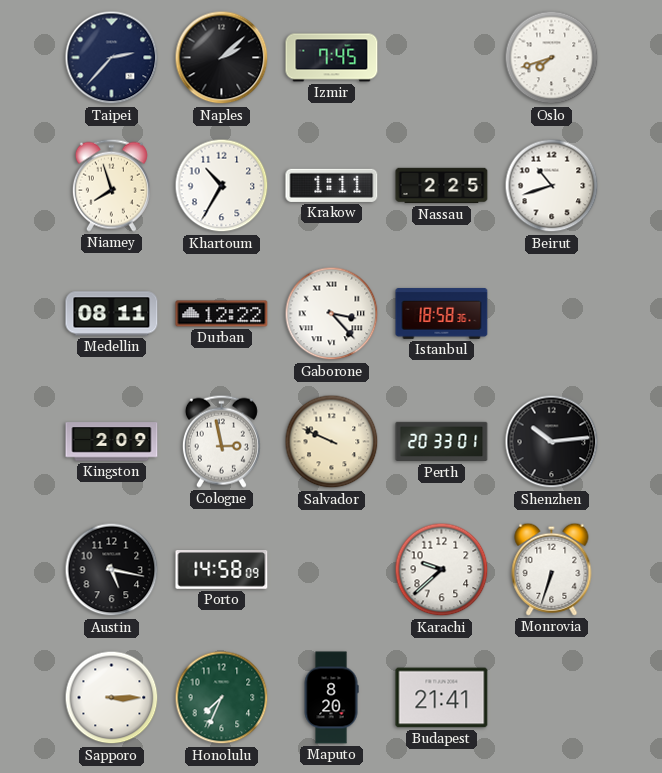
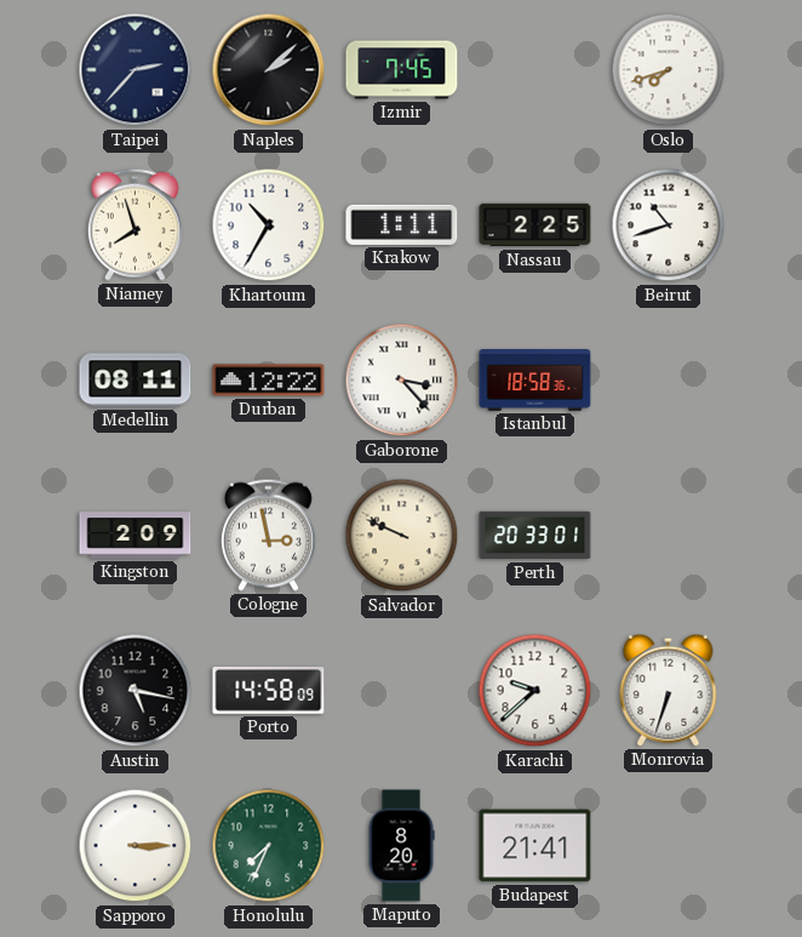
Shenzhen: 10:14 -> none (552, 442)
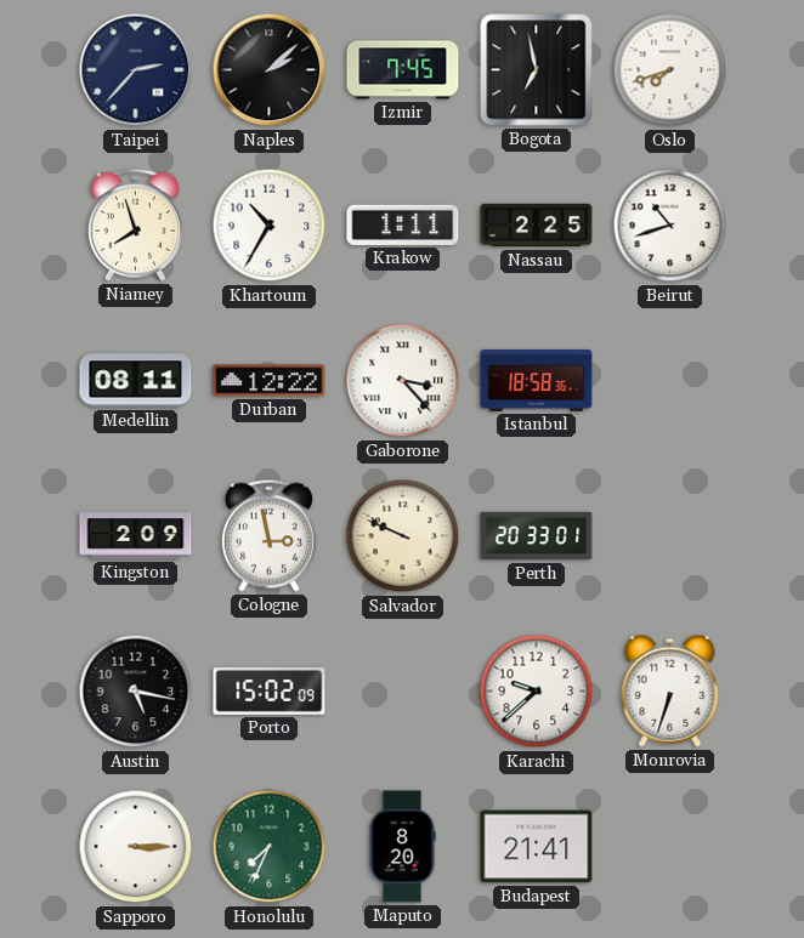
Bogota: none -> 6:58 (537, 70)
Porto: 14:58 -> 15:02 (270, 692)
